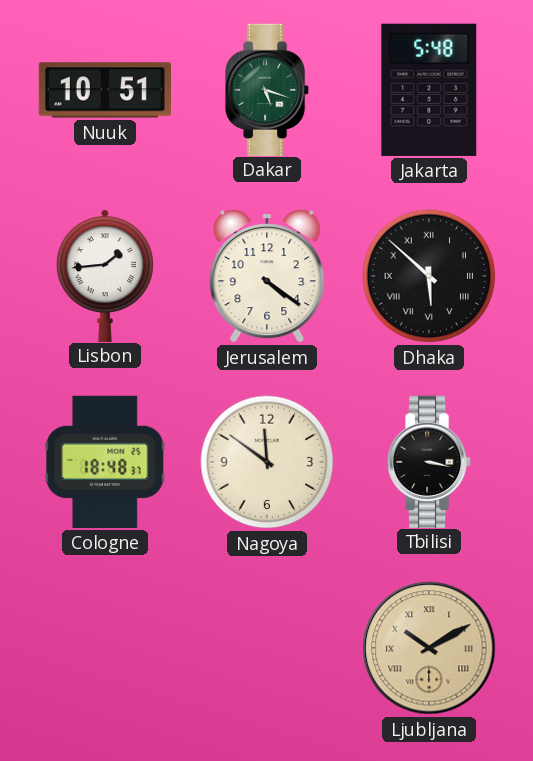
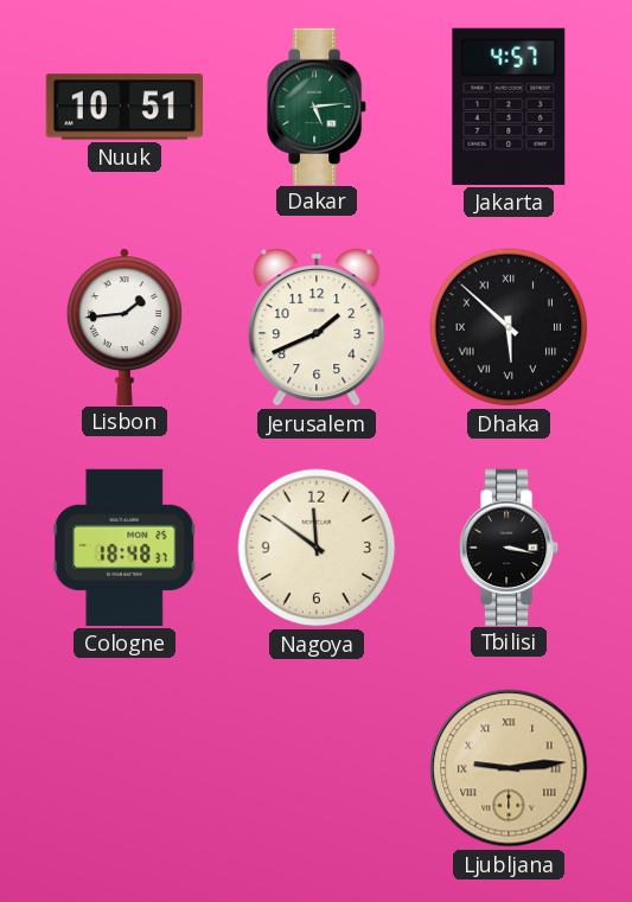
Dakar: 5:18 -> 5:14 (318, 105)
Jakarta: 5:48 -> 4:57 (509, 107)
Jerusalem: 4:21 -> 1:41 (317, 327)
Ljubljana: 10:10 -> 9:14 (509, 768)
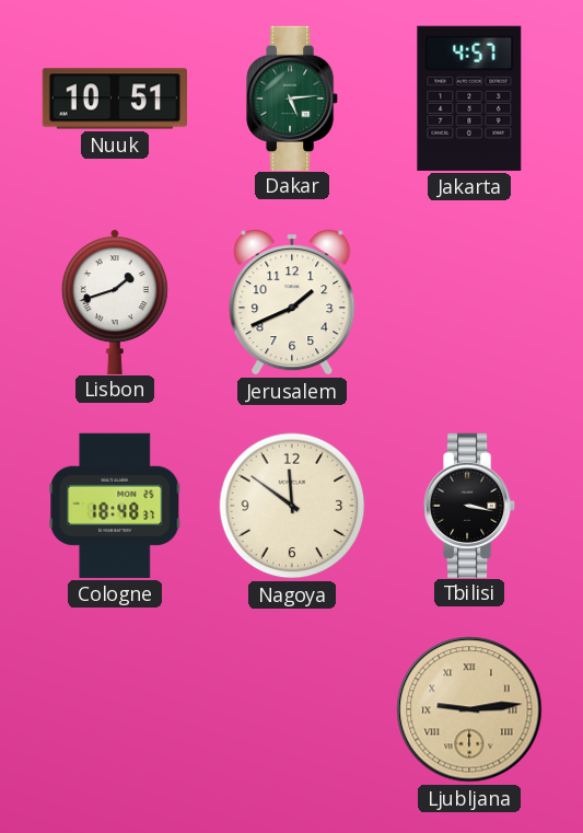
Lisbon: 1:44 -> 1:42 (115, 301)
Dhaka: 5:52 -> none (509, 327)
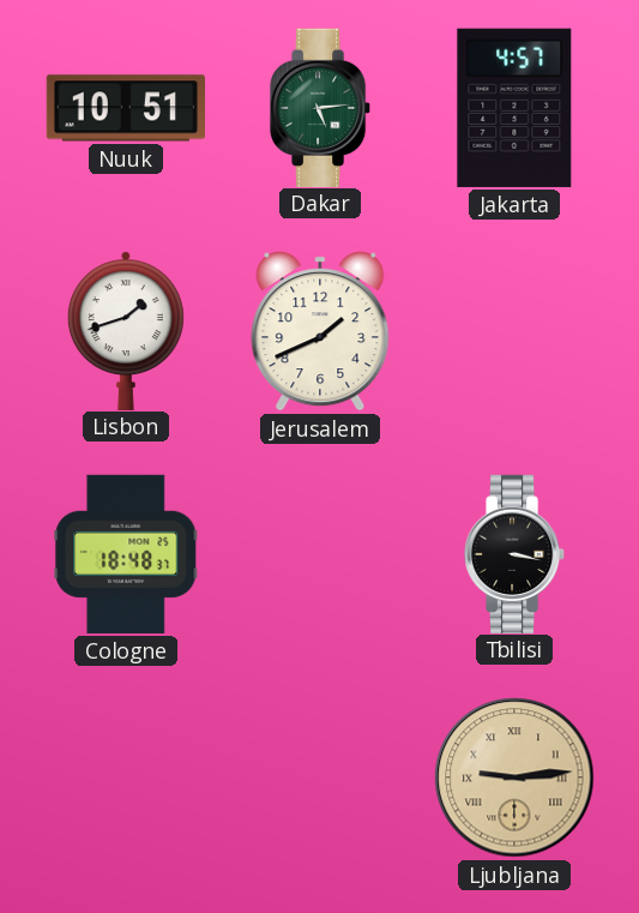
Nagoya: 11:51 -> none (292, 506)
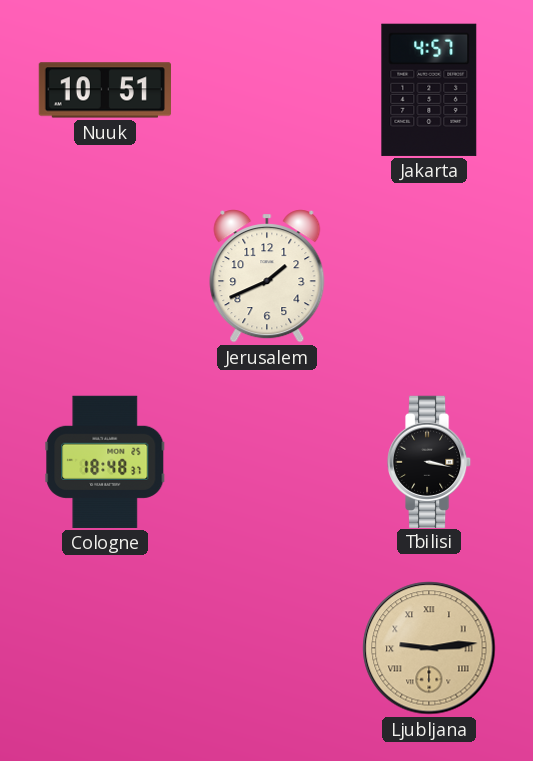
Dakar: 5:14 -> none (321, 107)
Lisbon: 1:42 -> none (126, 330)
